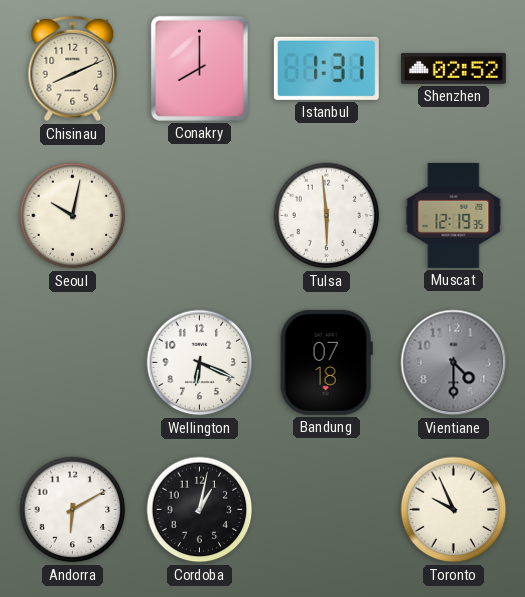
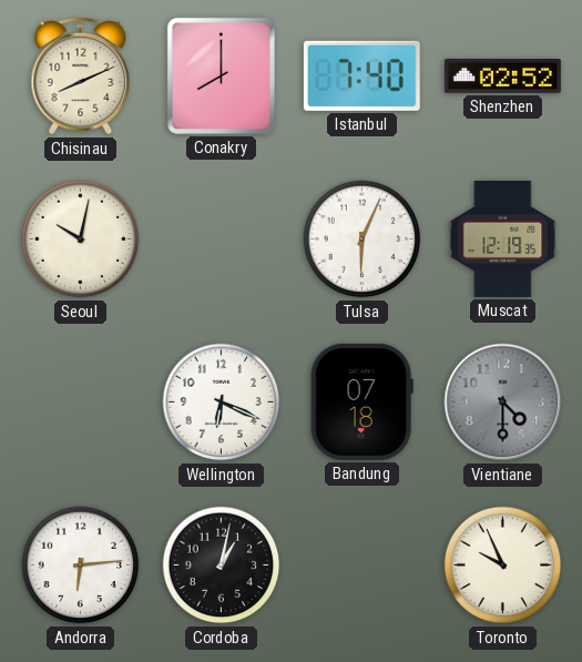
Istanbul: 1:31 -> 7:40 (361, 75)
Tulsa: 5:59 -> 6:04 (363, 240)
Andorra: 6:10 -> 6:14 (81, 566)
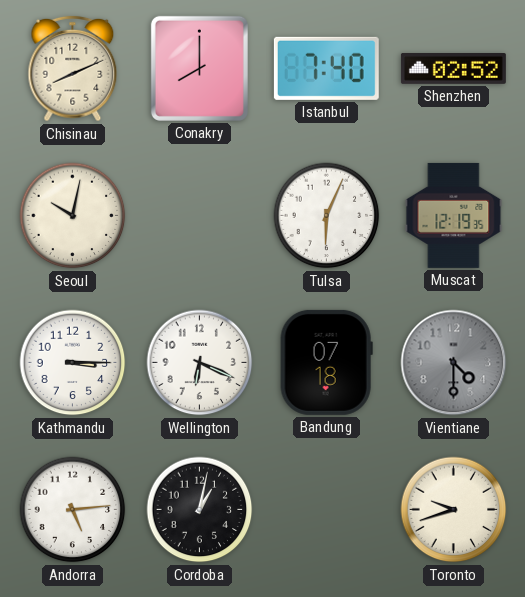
Kathmandu: none -> 3:15 (73, 363)
Andorra: 6:14 -> 5:14 (73, 510)
Toronto: 9:56 -> 9:42 (454, 510)
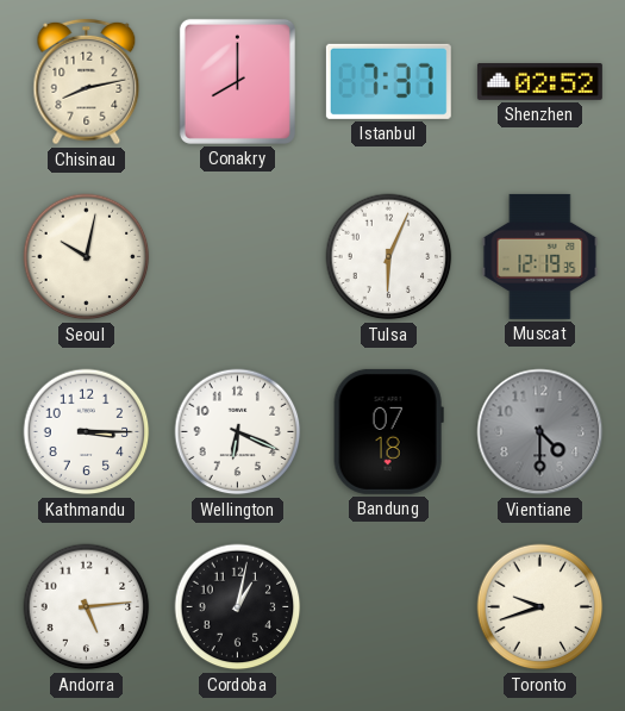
Chisinau: 8:11 -> 8:13 (87, 82)
Istanbul: 7:40 -> 7:37 (388, 81)
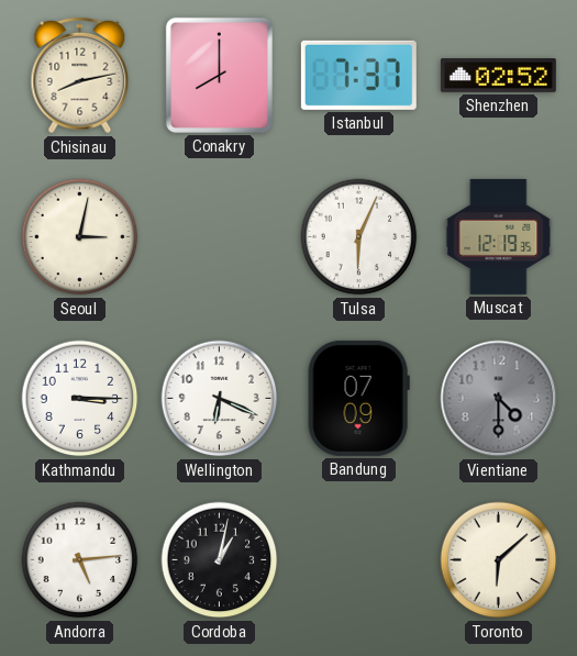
Seoul: 10:02 -> 3:02 (80, 237)
Bandung: 07:18 -> 07:09 (358, 398)
Toronto: 9:42 -> 6:08 (499, 560)
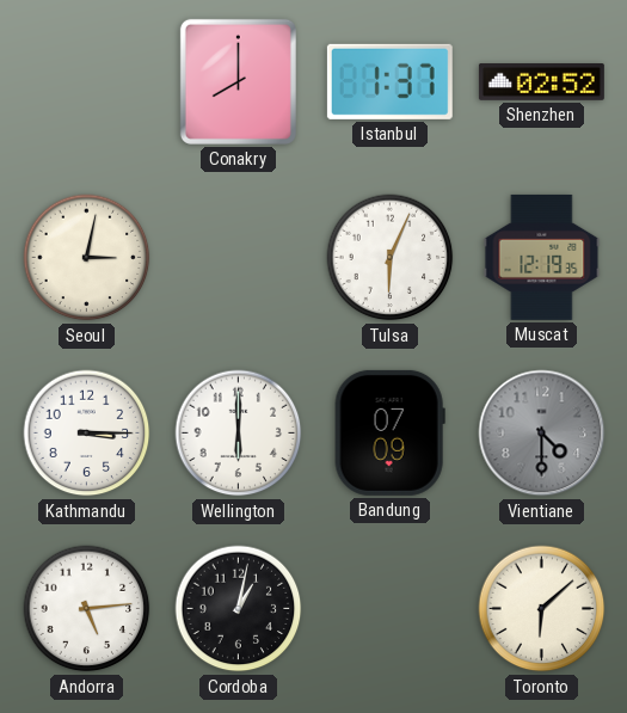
Chisinau: 8:13 -> none (80, 76)
Istanbul: 7:37 -> 1:37 (389, 81)
Wellington: 6:19 -> 6:00 (239, 434)
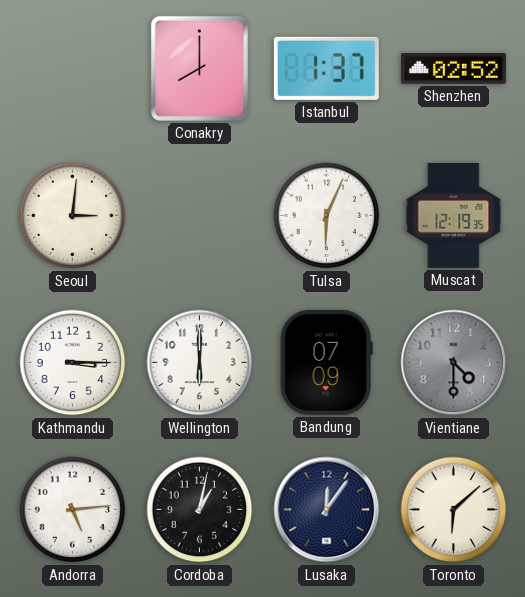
Seoul: 3:02 -> 3:01 (73, 216)
Lusaka: none -> 12:06 (327, 510)
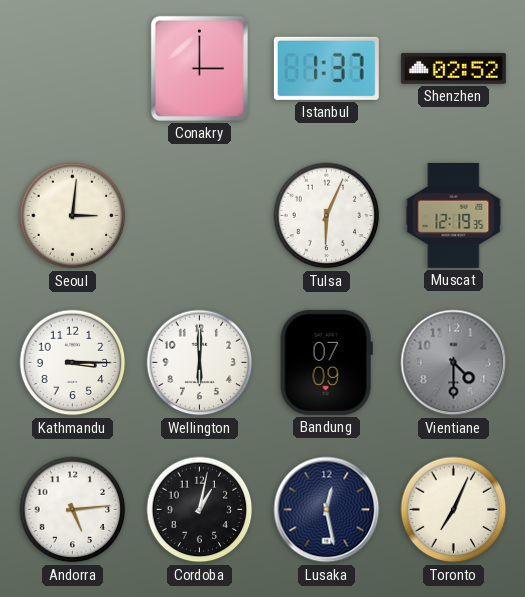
Conakry: 8:00 -> 3:00 (199, 68)
Lusaka: 12:06 -> 12:28 (327, 510)
Toronto: 6:08 -> 7:04 (454, 510)
